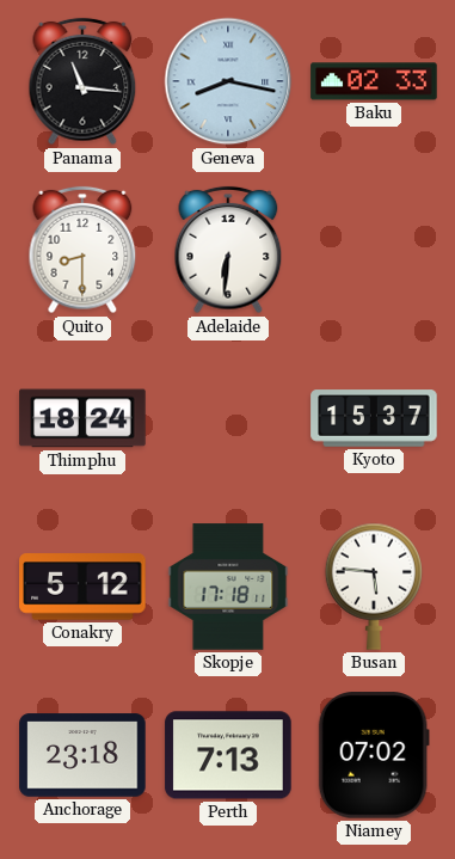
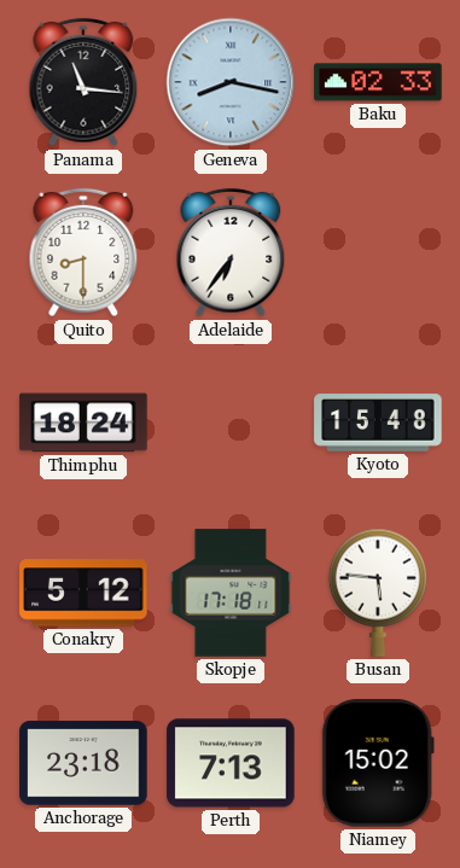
Adelaide: 6:31 -> 6:36 (231, 252)
Kyoto: 15:37 -> 15:48 (378, 423)
Niamey: 07:02 -> 15:02 (378, 763)
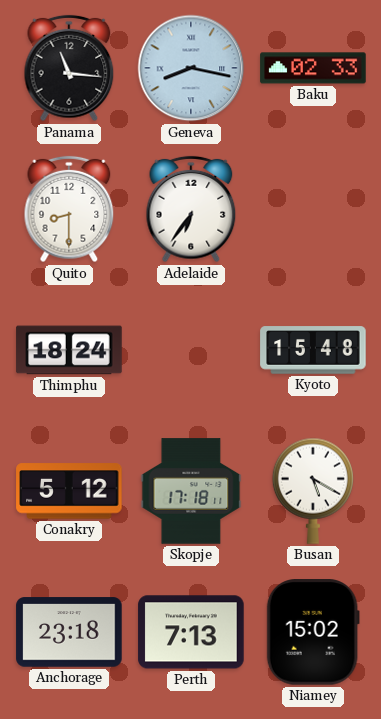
Busan: 5:46 -> 5:20 (313, 491)
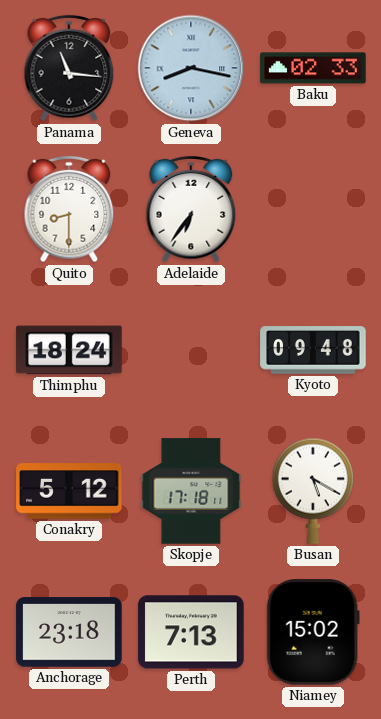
Kyoto: 15:48 -> 09:48 (313, 350)
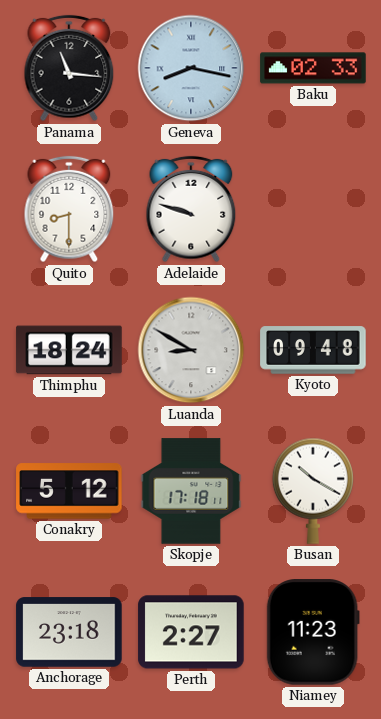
Adelaide: 6:36 -> 9:48 (191, 209)
Luanda: none -> 8:50 (191, 350)
Busan: 5:20 -> 10:20 (313, 491)
Perth: 7:13 -> 2:27 (191, 632)
Niamey: 15:02 -> 11:23 (313, 632)
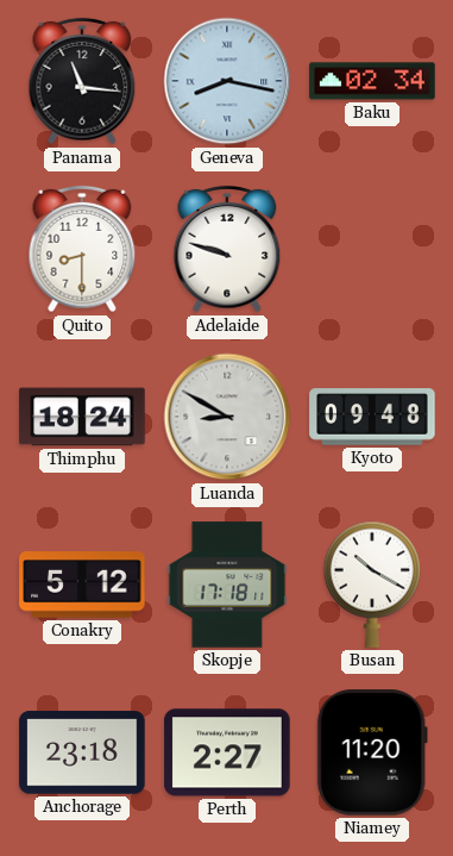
Baku: 02:33 -> 02:34 (372, 81)
Niamey: 11:23 -> 11:20 (372, 752)
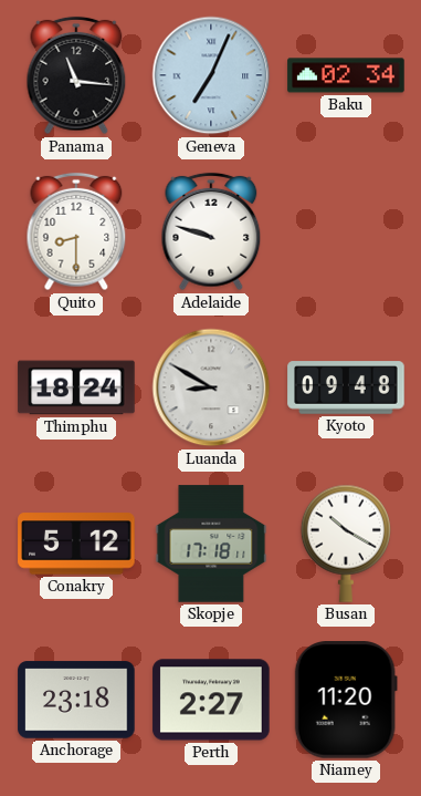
Geneva: 8:17 -> 7:04 (211, 75)
